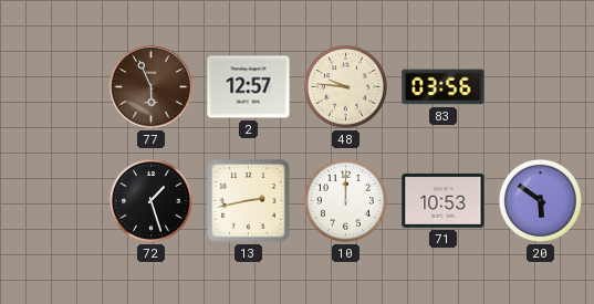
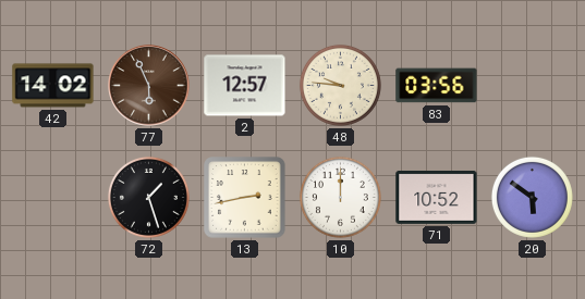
42: none -> 14:02 (53, 86)
71: 10:53 -> 10:52 (437, 197)
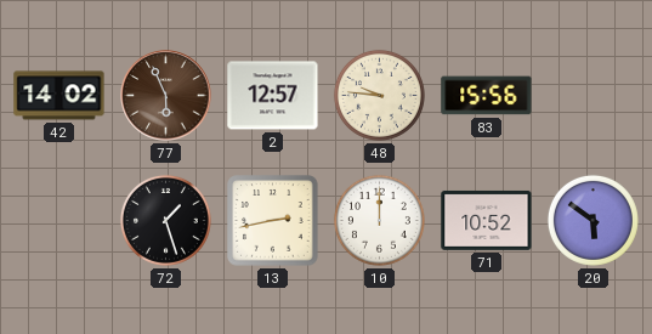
83: 03:56 -> 15:56 (487, 96)
